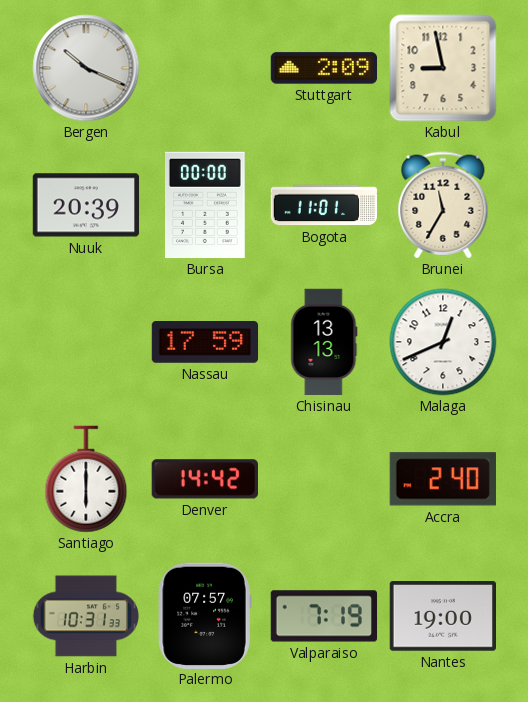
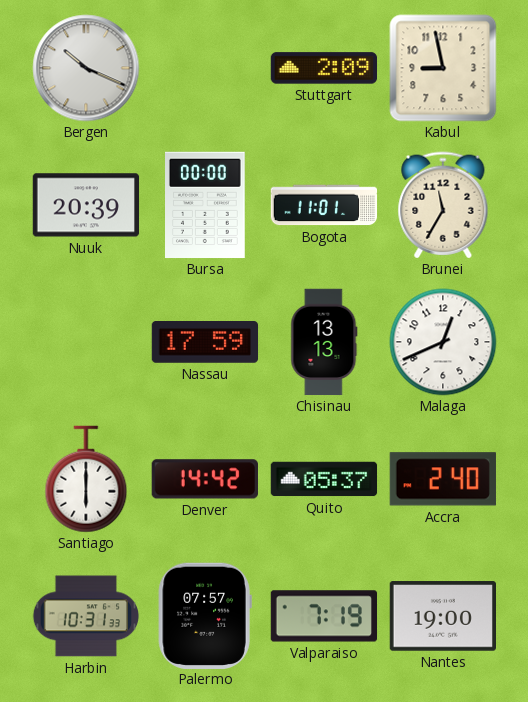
Quito: none -> 05:37 (324, 479)
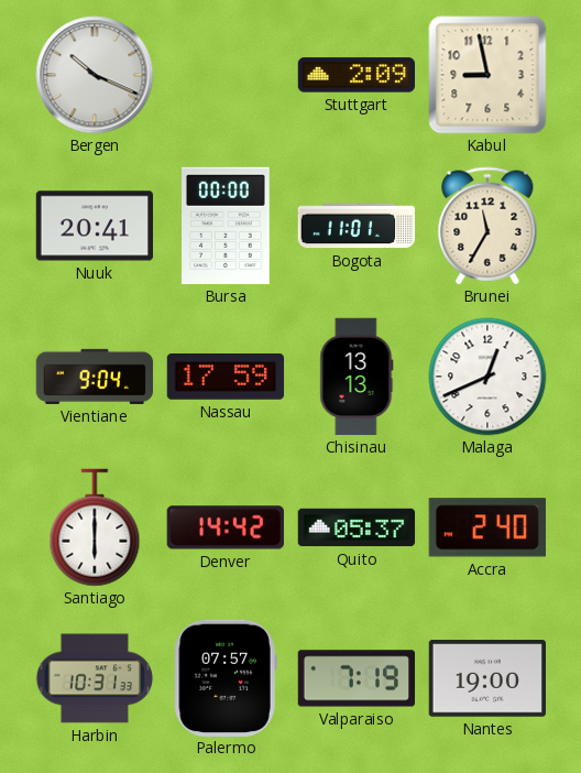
Nuuk: 20:39 -> 20:41 (95, 226)
Vientiane: none -> 9:04 (95, 377)
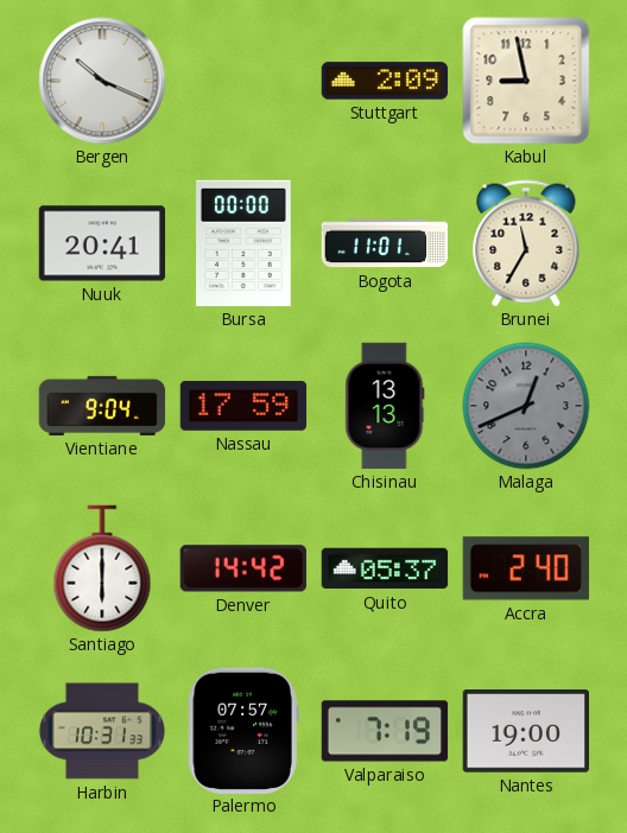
Malaga dial: white -> grey (526, 406)
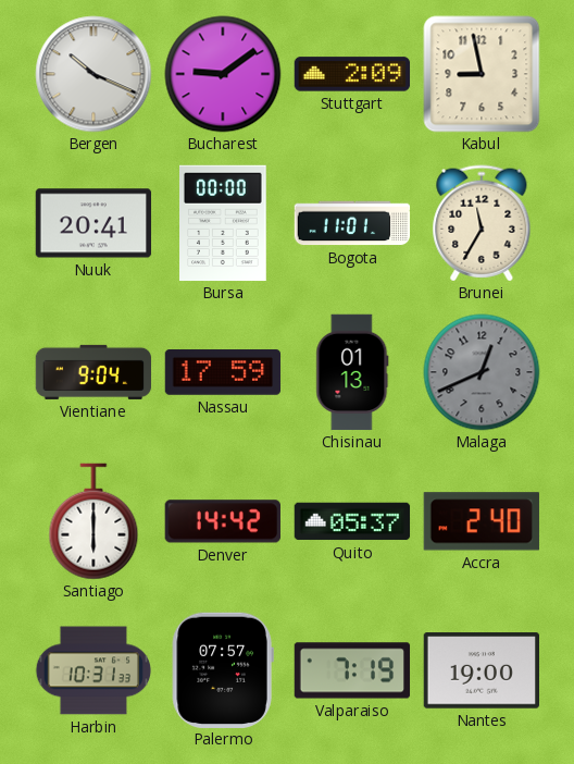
Bucharest: none -> 9:09 (223, 74)
Chisinau: 13:13 -> 01:13 (352, 372)
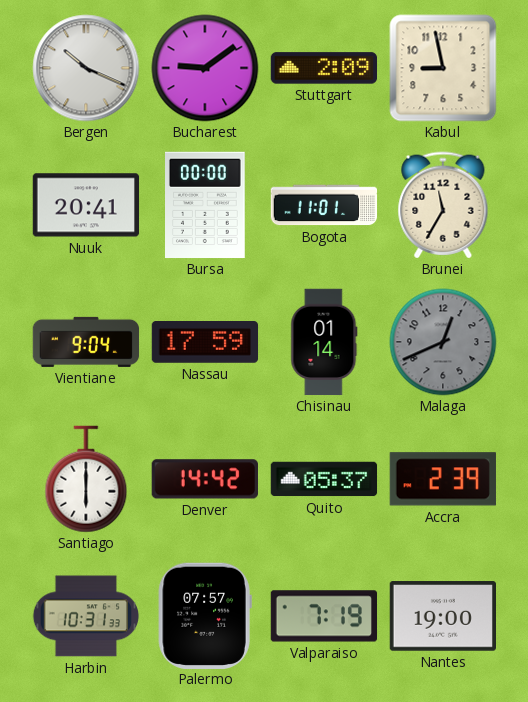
Chisinau: 01:13 -> 01:14 (324, 342)
Accra: 2:40 -> 2:39 (443, 479)
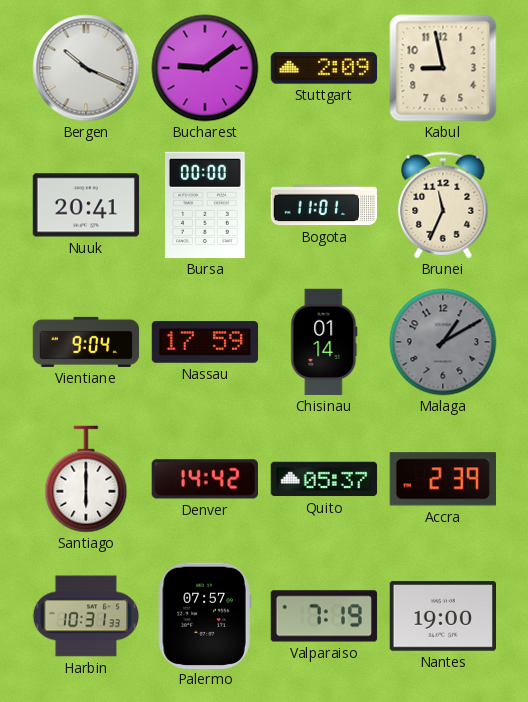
Brunei: 11:35 -> 11:34 (443, 205)
Malaga: 12:41 -> 1:10 (443, 342)
